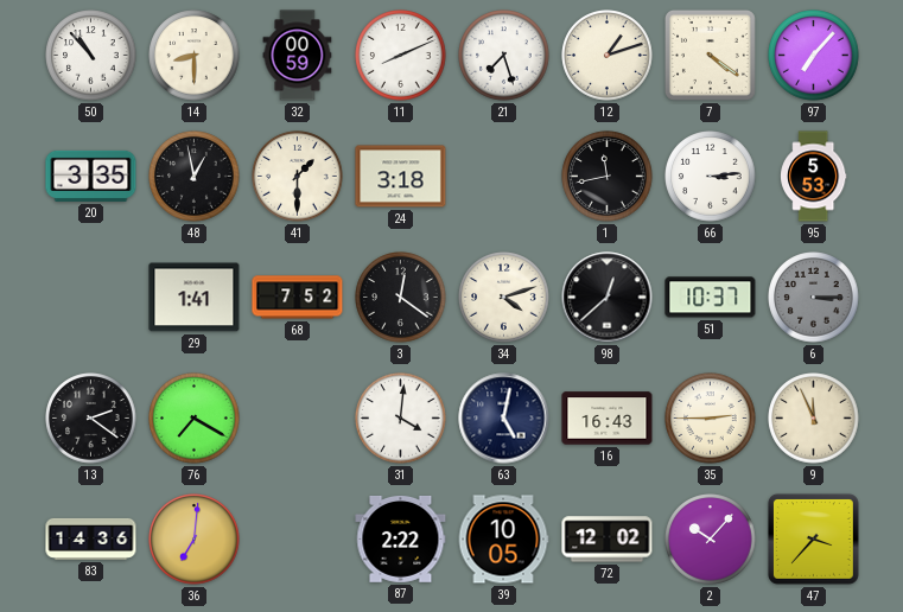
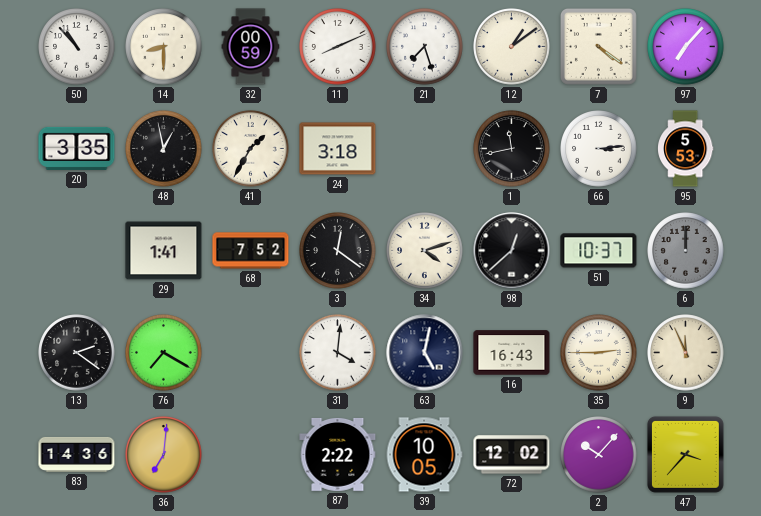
12: 1:12 -> 1:09 (512, 47)
41: 1:30 -> 1:35 (251, 149)
6: 3:15 -> 12:00 (686, 251)
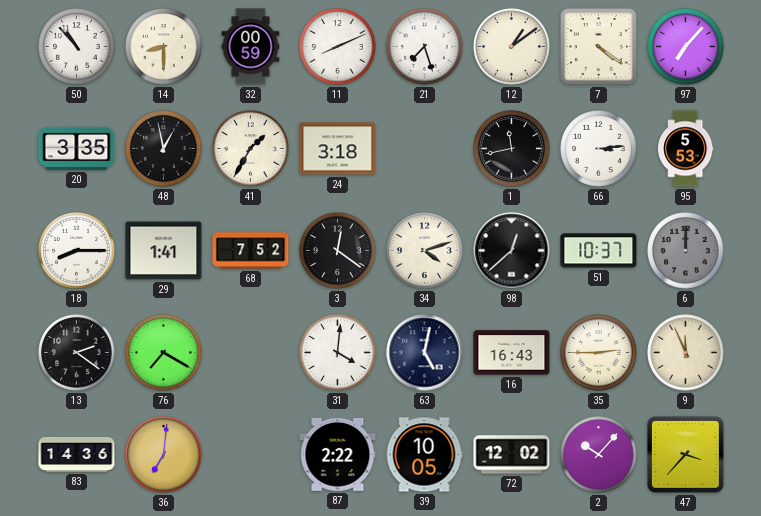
18: none -> 8:15 (77, 251)
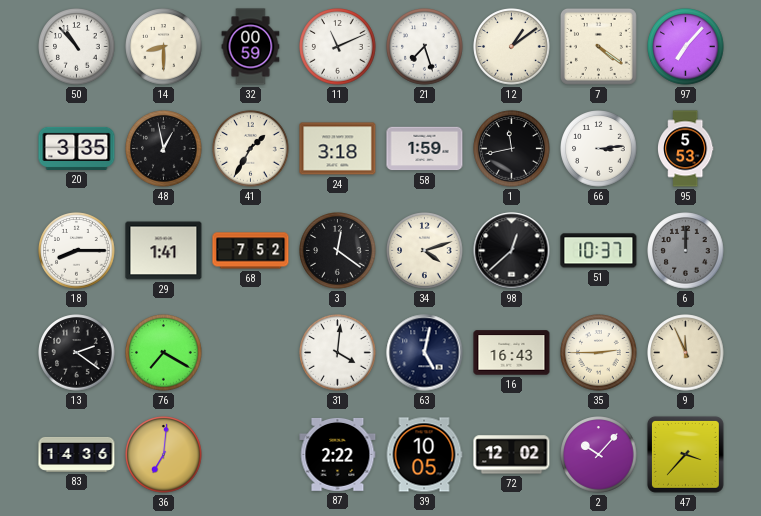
11: 8:11 -> 11:11 (338, 47)
58: none -> 1:59 (425, 149)
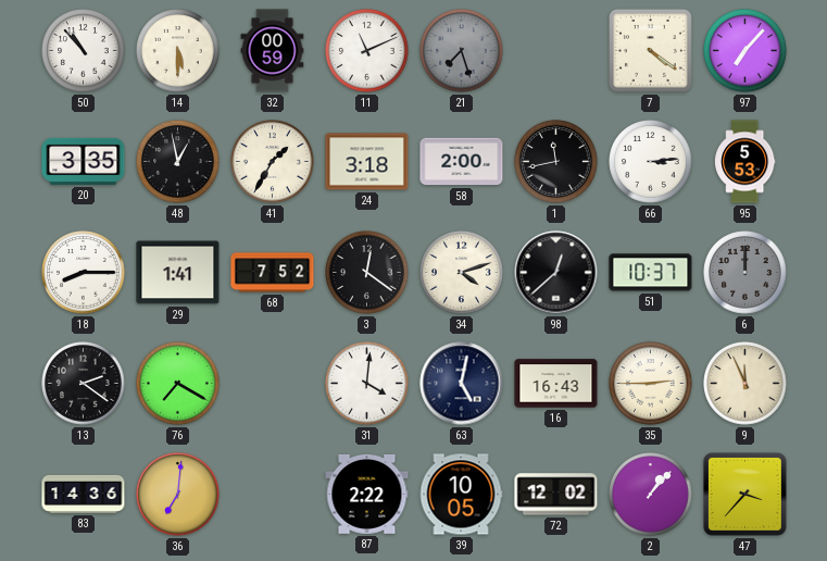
14: 8:30 -> 5:30 (178, 51)
21 dial: white -> grey (462, 51)
12: 1:09 -> none (512, 47)
58: 1:59 -> 2:00 (462, 162)
2: 10:07 -> 1:07 (651, 495)
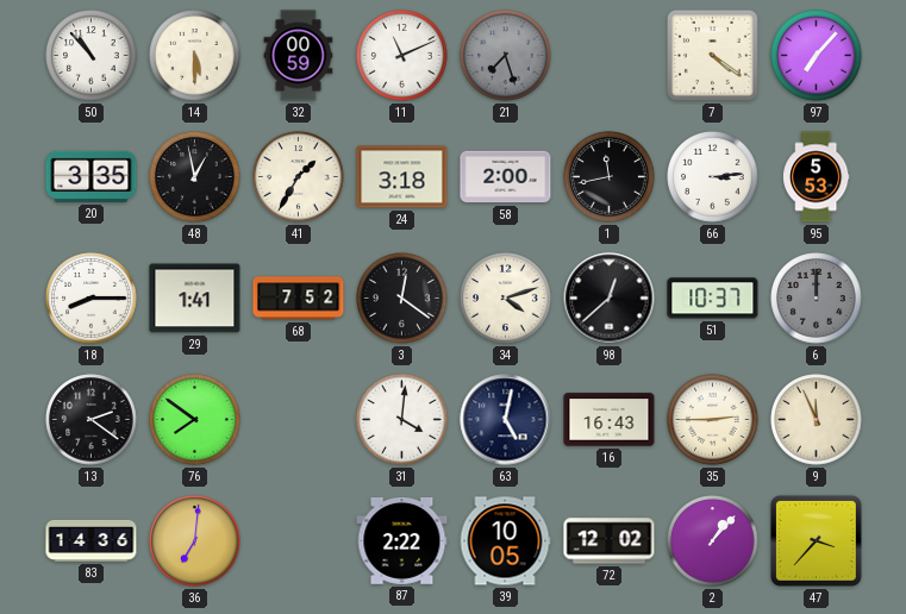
76: 7:20 -> 7:51 (195, 420)
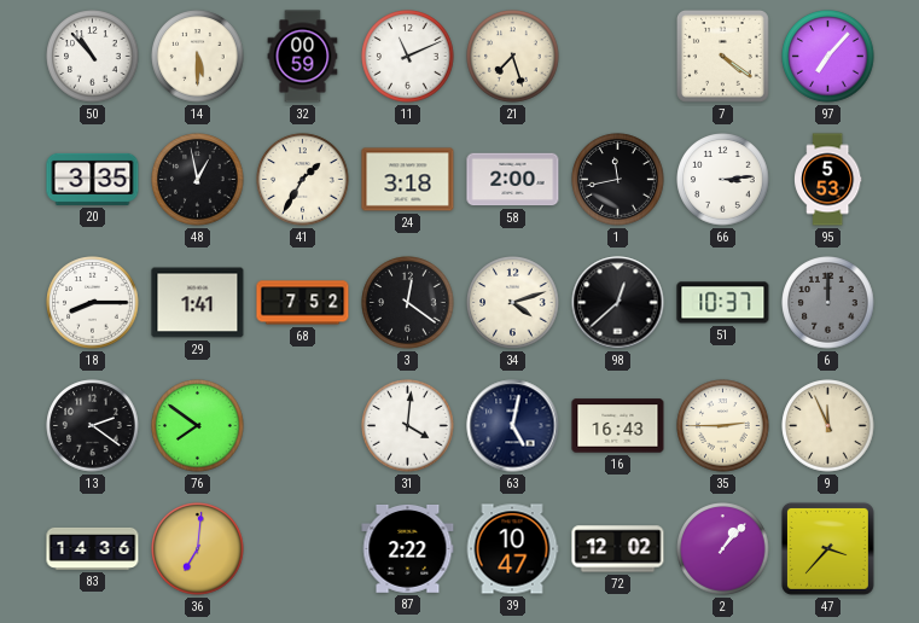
21 dial: grey -> cream (513, 57)
39: 10:05 -> 10:47 (512, 549)
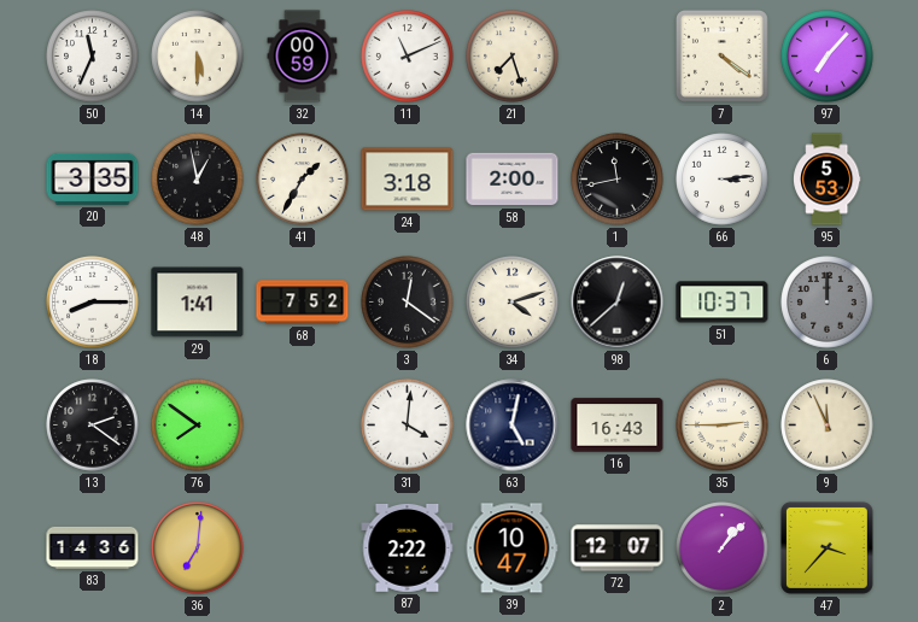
50: 10:53 -> 11:34 (93, 57)
72: 12:02 -> 12:07 (618, 548)
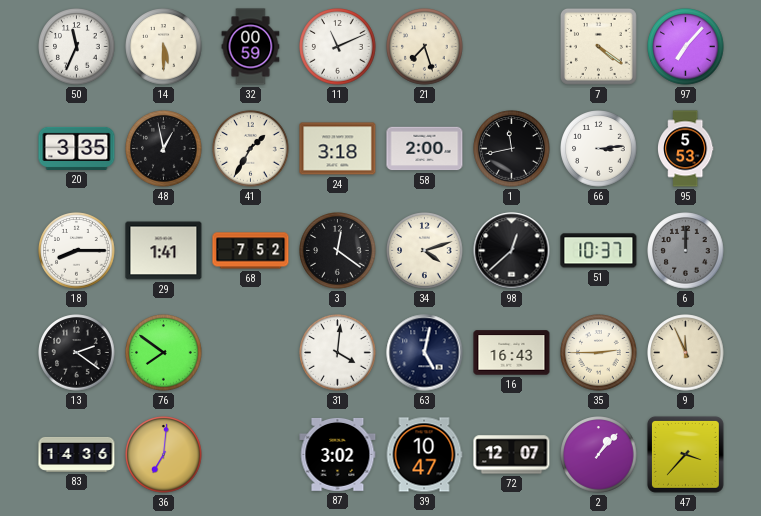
87: 2:22 -> 3:02 (338, 454)
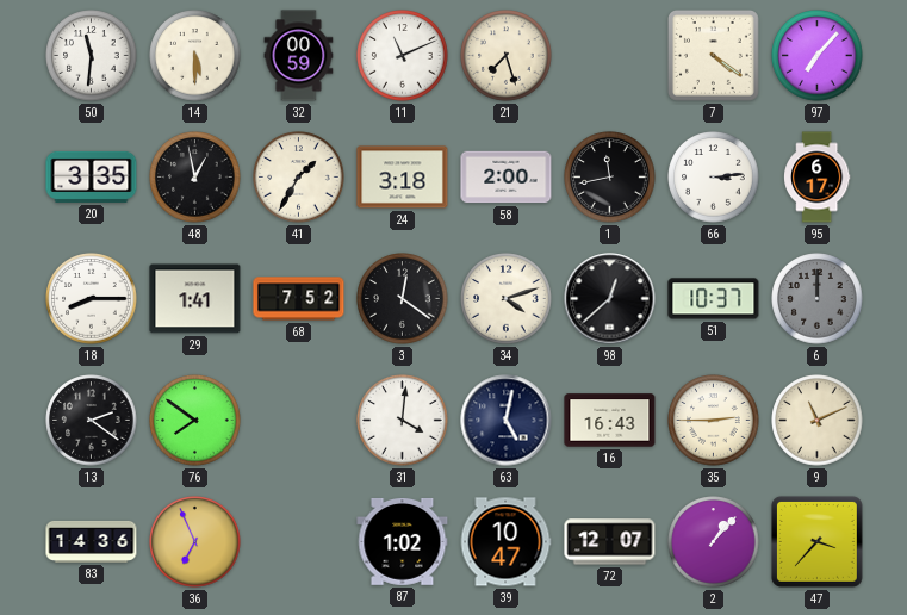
50: 11:34 -> 11:31 (92, 56)
95: 5:53 -> 6:17 (818, 178)
9: 11:56 -> 11:11 (818, 421)
36: 7:01 -> 6:56 (195, 542)
87: 3:02 -> 1:02 (403, 541)
